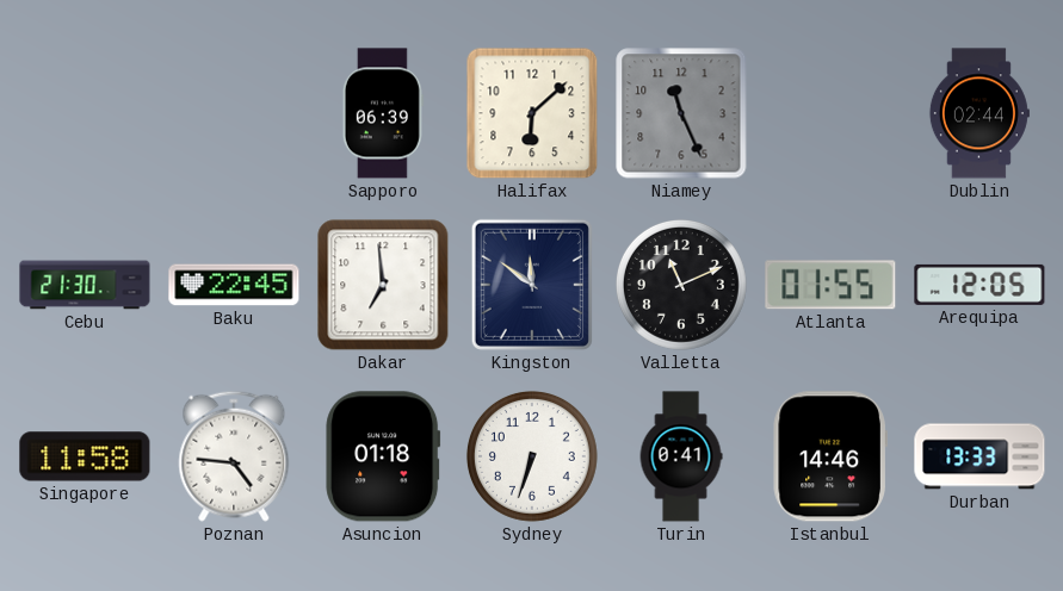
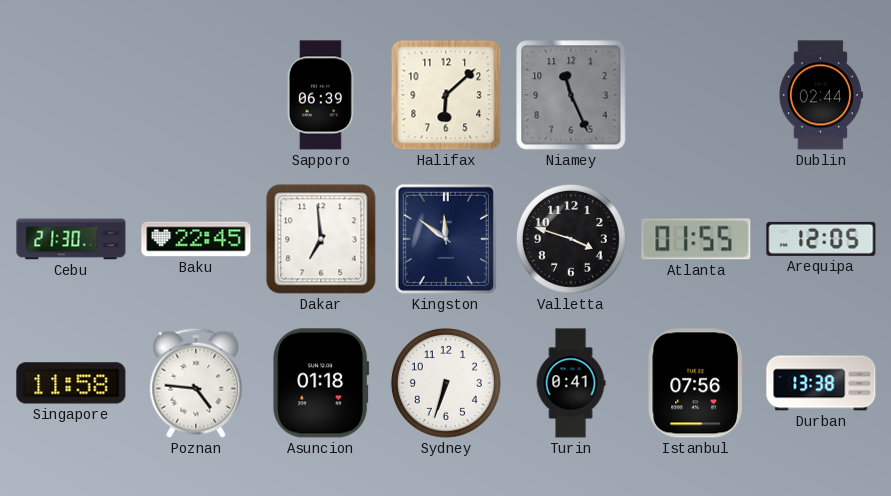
Valletta: 11:11 -> 3:48 (571, 239)
Istanbul: 14:46 -> 07:56 (696, 383)
Durban: 13:33 -> 13:38 (821, 383)
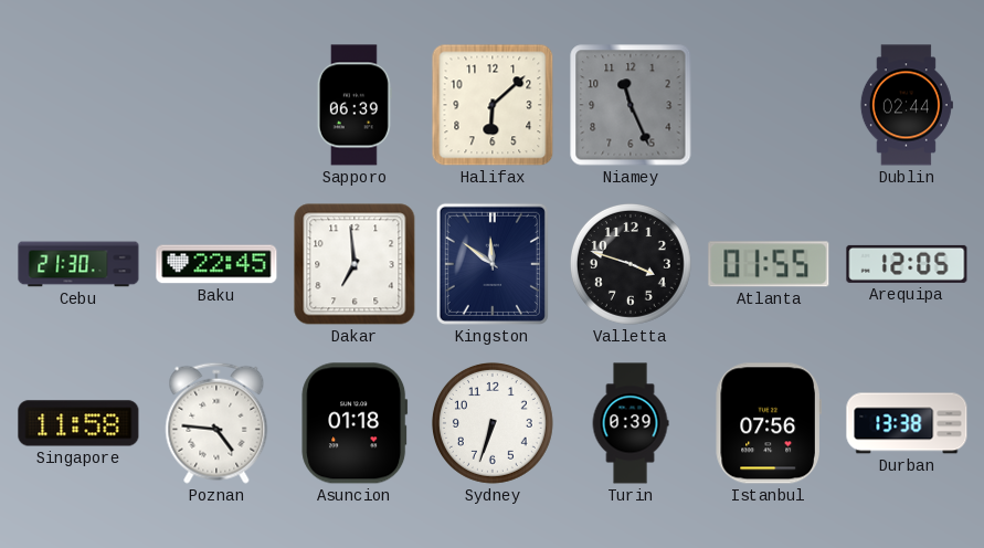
Turin: 0:41 -> 0:39 (631, 423)
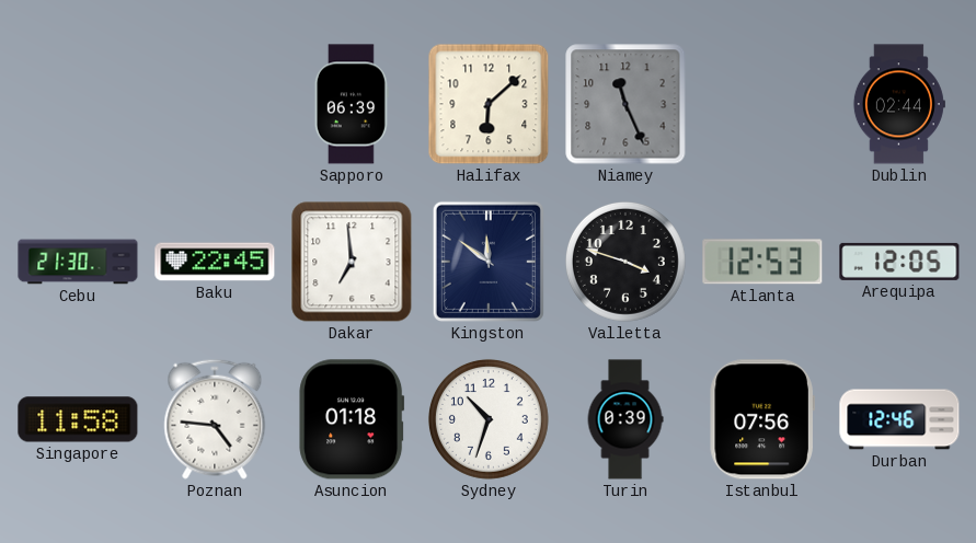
Atlanta: 01:55 -> 12:53 (762, 262)
Sydney: 6:33 -> 10:33 (489, 419)
Durban: 13:38 -> 12:46 (899, 419)
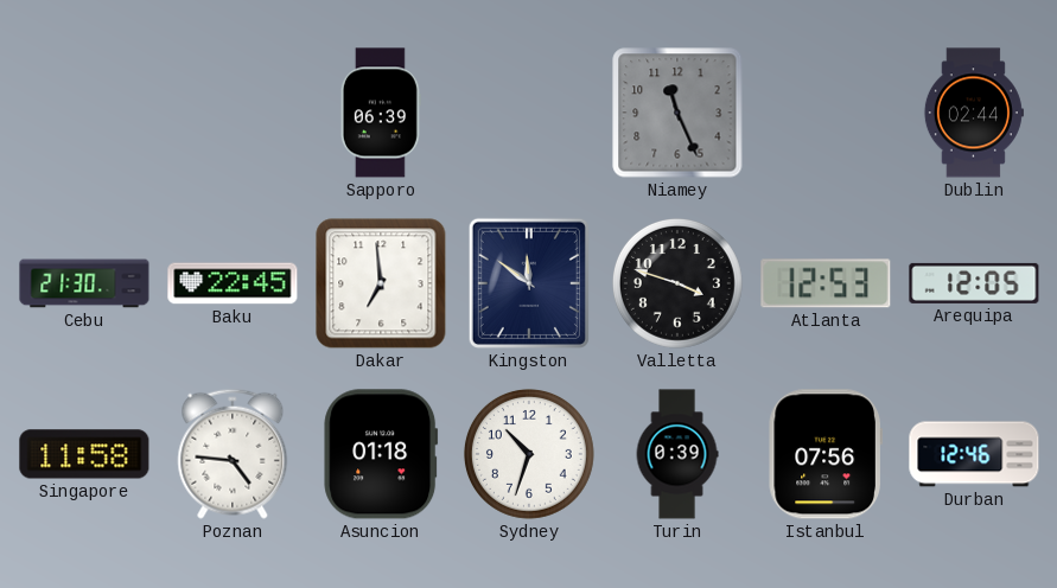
Halifax: 6:08 -> none (489, 104)
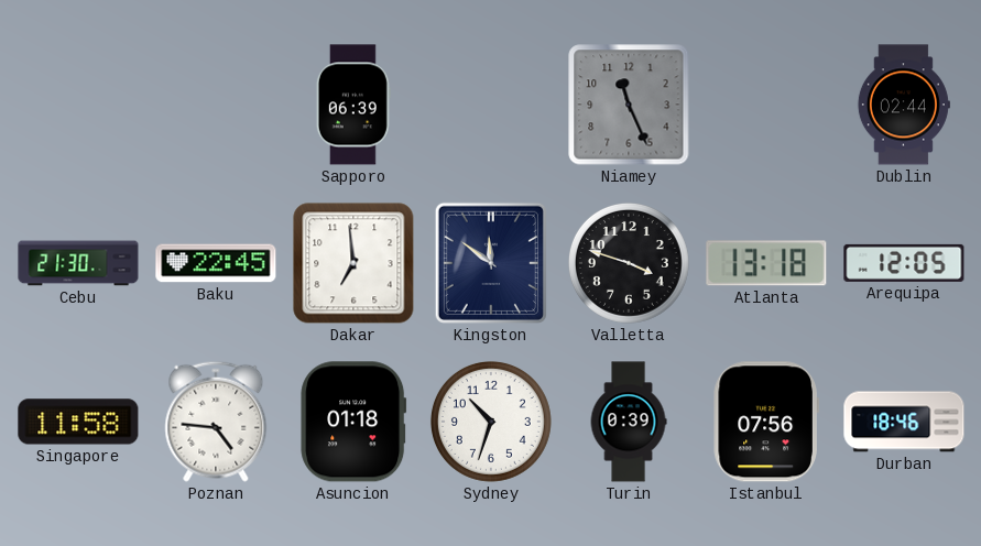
Atlanta: 12:53 -> 13:18 (766, 263)
Durban: 12:46 -> 18:46 (904, 422)
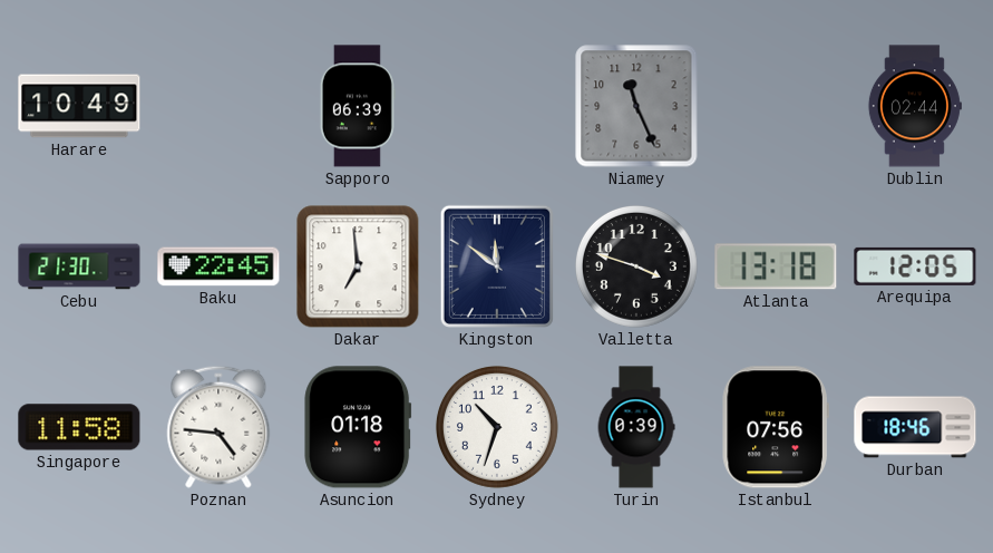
Harare: none -> 10:49 (79, 106)
